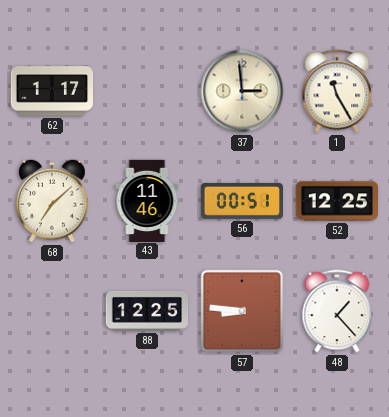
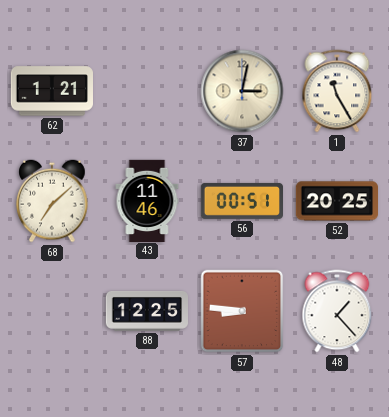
62: 1:17 -> 1:21 (51, 91)
37: 2:59 -> 3:02 (242, 91)
52: 12:25 -> 20:25 (336, 201)
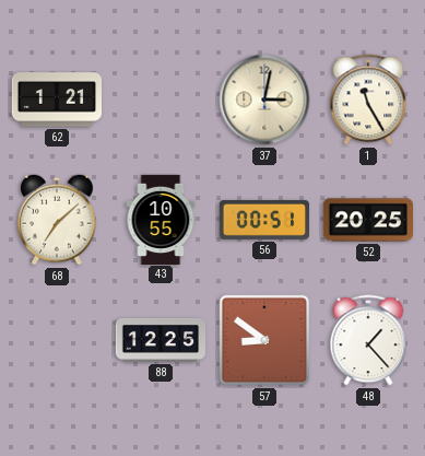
43: 11:46 -> 10:55 (161, 219)
57: 8:46 -> 8:51 (264, 340)
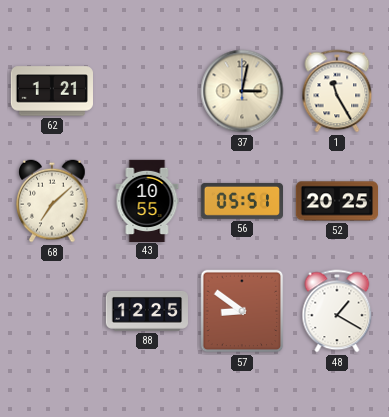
56: 00:51 -> 05:51 (241, 201)
48: 1:23 -> 1:20 (337, 311)
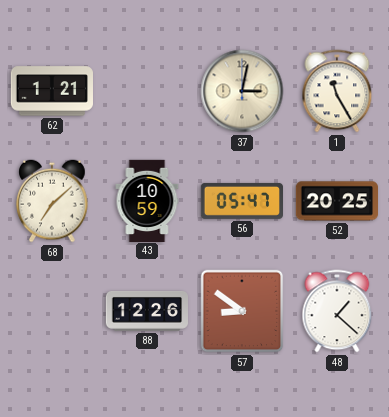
43: 10:55 -> 10:59 (147, 200)
56: 05:51 -> 05:47 (241, 201)
88: 12:25 -> 12:26 (146, 312)
48: 1:20 -> 1:22 (337, 311)
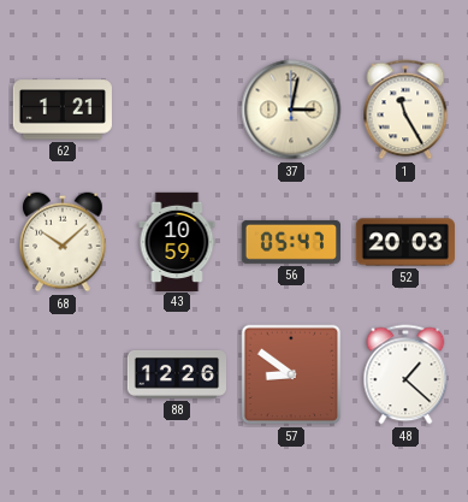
68: 7:08 -> 10:08 (63, 242)
52: 20:25 -> 20:03 (404, 242)
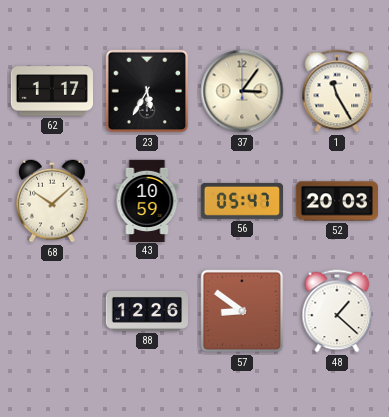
62: 1:21 -> 1:17 (51, 91)
23: none -> 5:35 (147, 91)
37: 3:02 -> 3:06 (242, 91)
